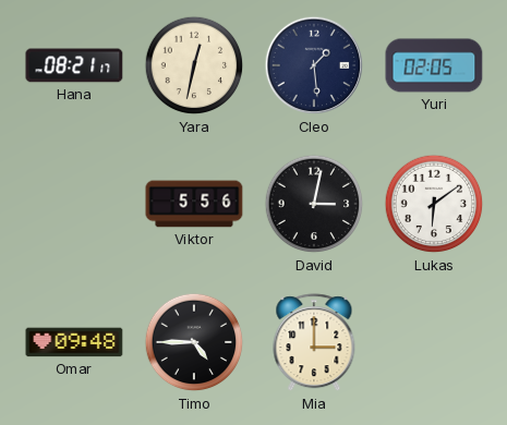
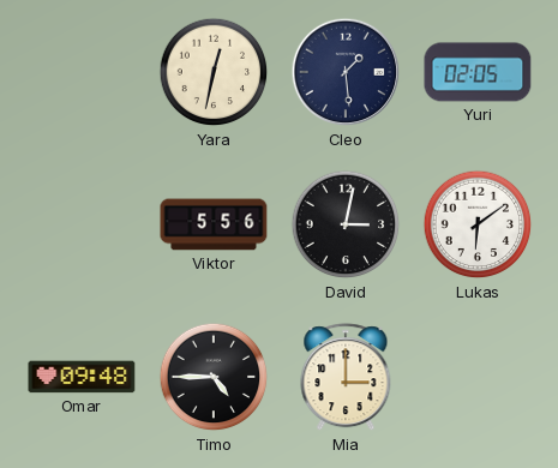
Hana: 08:21 -> none (74, 65)
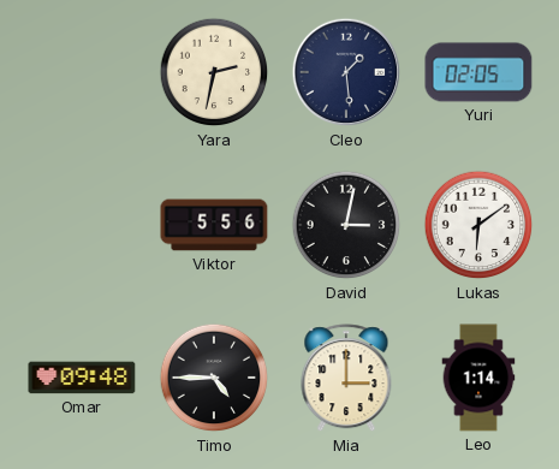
Yara: 12:32 -> 2:32 (214, 72)
Leo: none -> 1:14 (478, 378)
